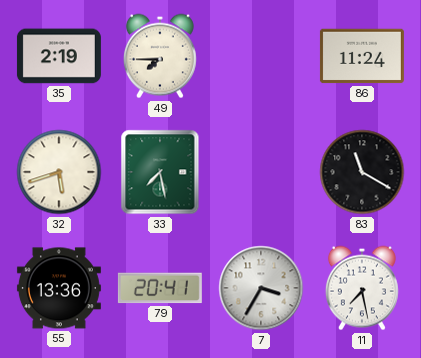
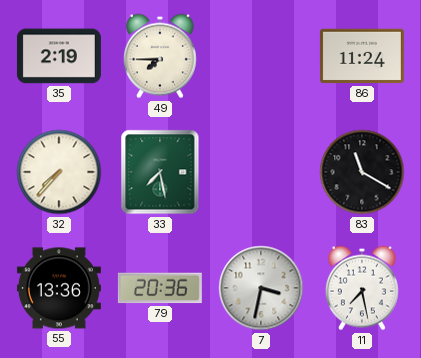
32: 5:42 -> 7:37 (59, 172)
79: 20:41 -> 20:36 (160, 288)
7: 3:35 -> 3:32 (261, 288)
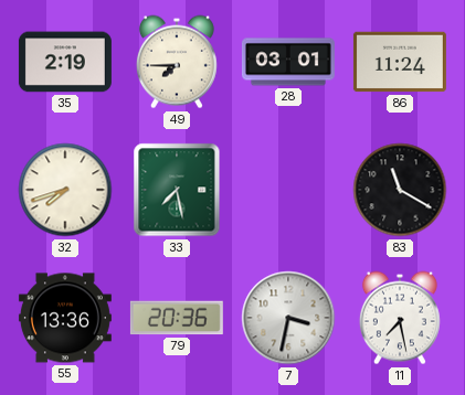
28: none -> 03:01 (288, 62)
32: 7:37 -> 7:42 (65, 190)
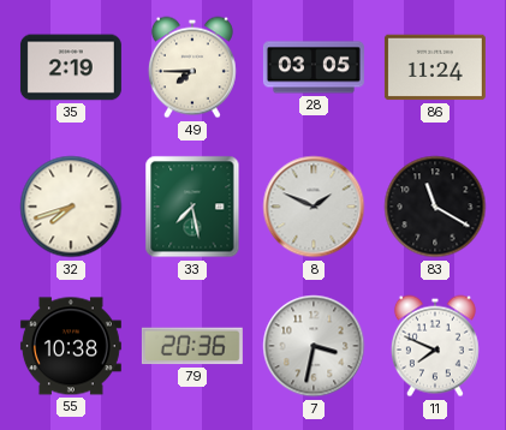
28: 03:01 -> 03:05 (314, 67)
8: none -> 1:49 (314, 207)
55: 13:36 -> 10:38 (71, 346)
11: 7:28 -> 7:49 (435, 346)
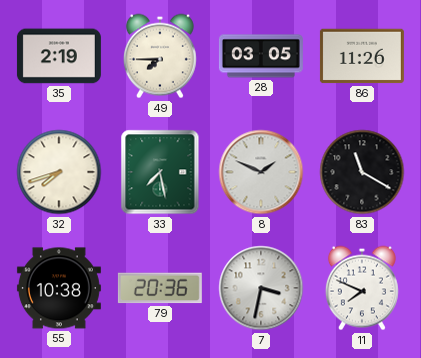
86: 11:24 -> 11:26 (362, 56)
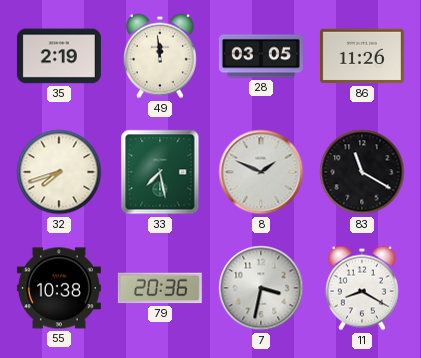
49: 7:45 -> 11:59 (160, 56)
11: 7:49 -> 8:20 (362, 288)
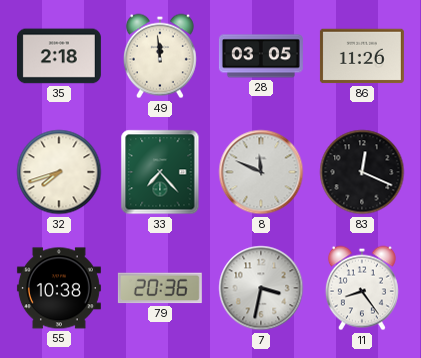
35: 2:19 -> 2:18 (59, 56)
33: 7:28 -> 7:23 (160, 172)
8: 1:49 -> 11:49 (261, 172)
83: 11:20 -> 12:19 (362, 172)
11: 8:20 -> 8:24 (362, 288)
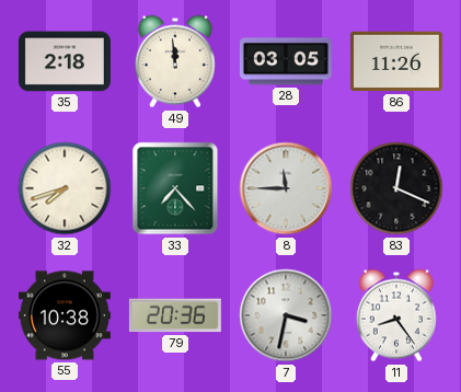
8: 11:49 -> 11:45 (286, 188)
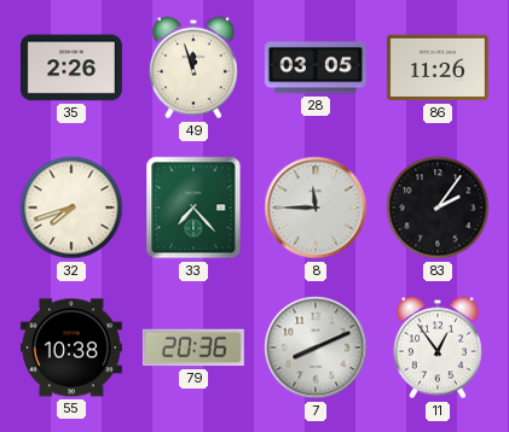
35: 2:18 -> 2:26 (71, 68)
49: 11:59 -> 11:57 (193, 68)
83: 12:19 -> 2:06 (438, 208)
7: 3:32 -> 8:11 (316, 348)
11: 8:24 -> 12:54 (438, 348)
